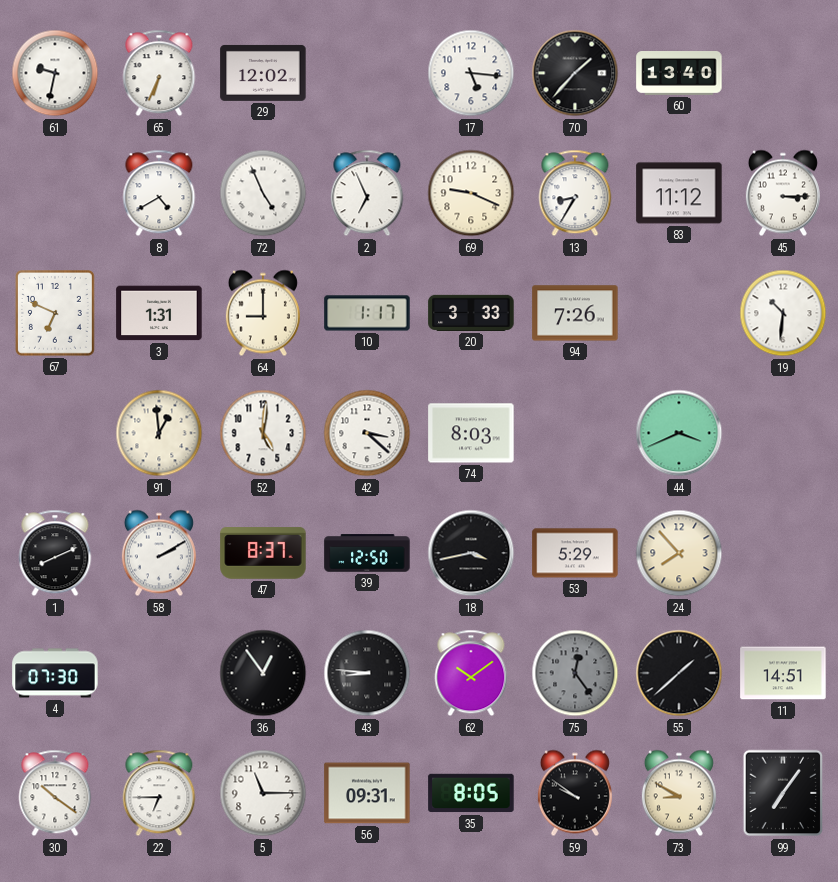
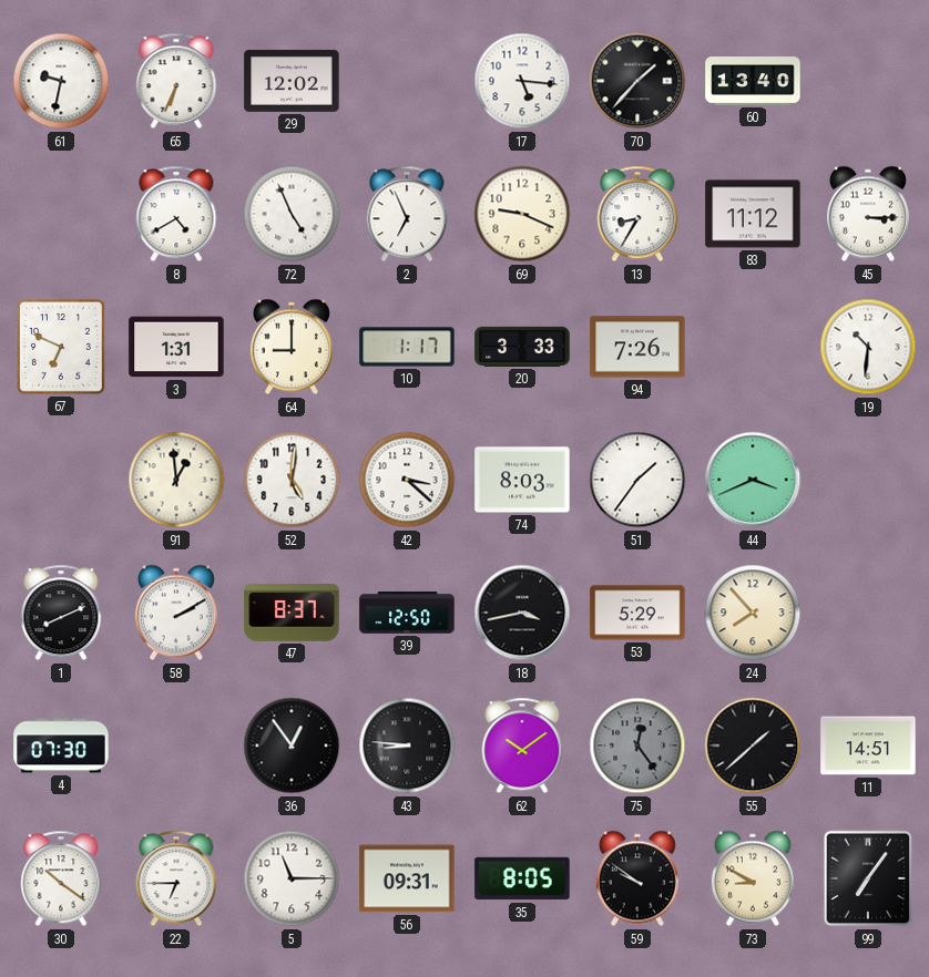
51: none -> 1:36 (637, 480)
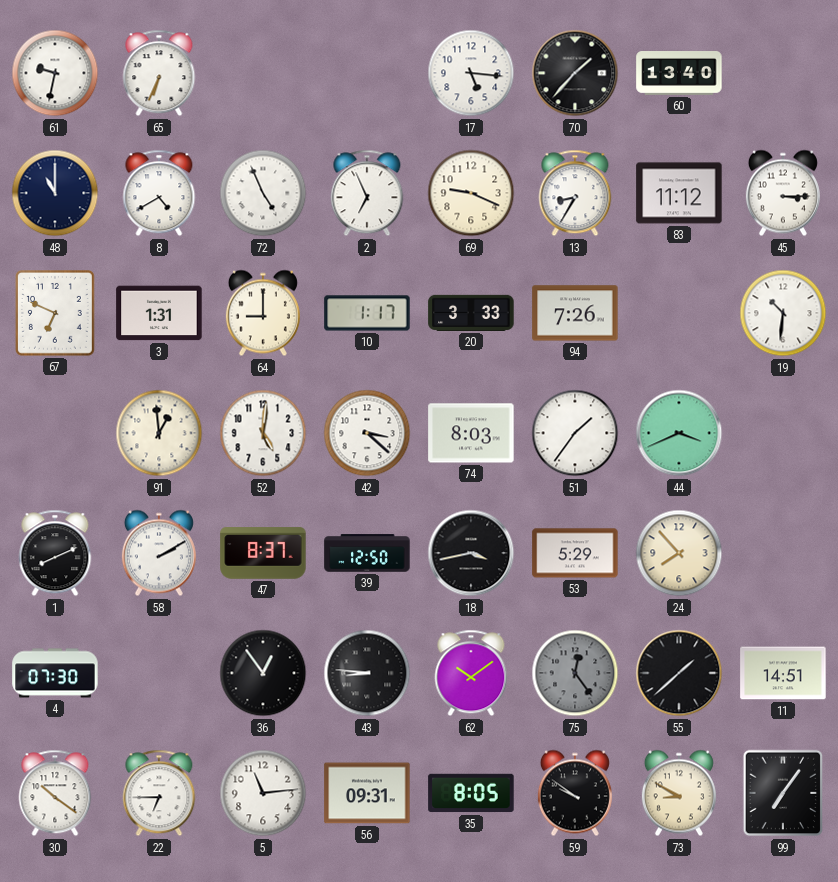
29: 12:02 -> none (292, 81)
48: none -> 11:00 (55, 193)
5: 11:15 -> 11:14 (263, 793)
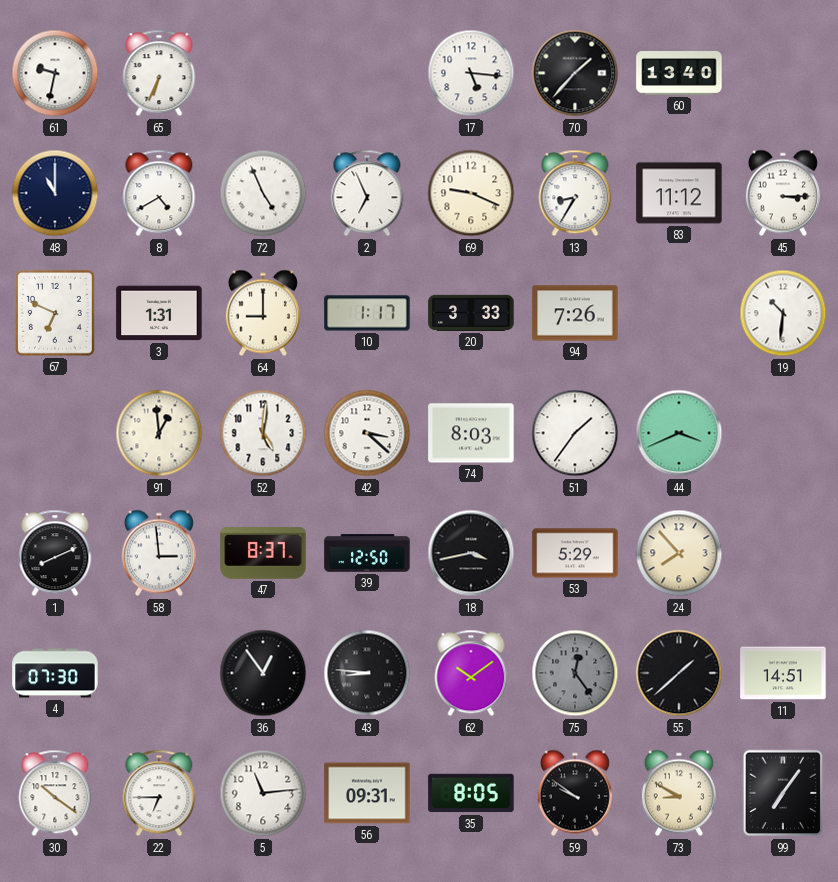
58: 2:10 -> 2:59 (159, 553)
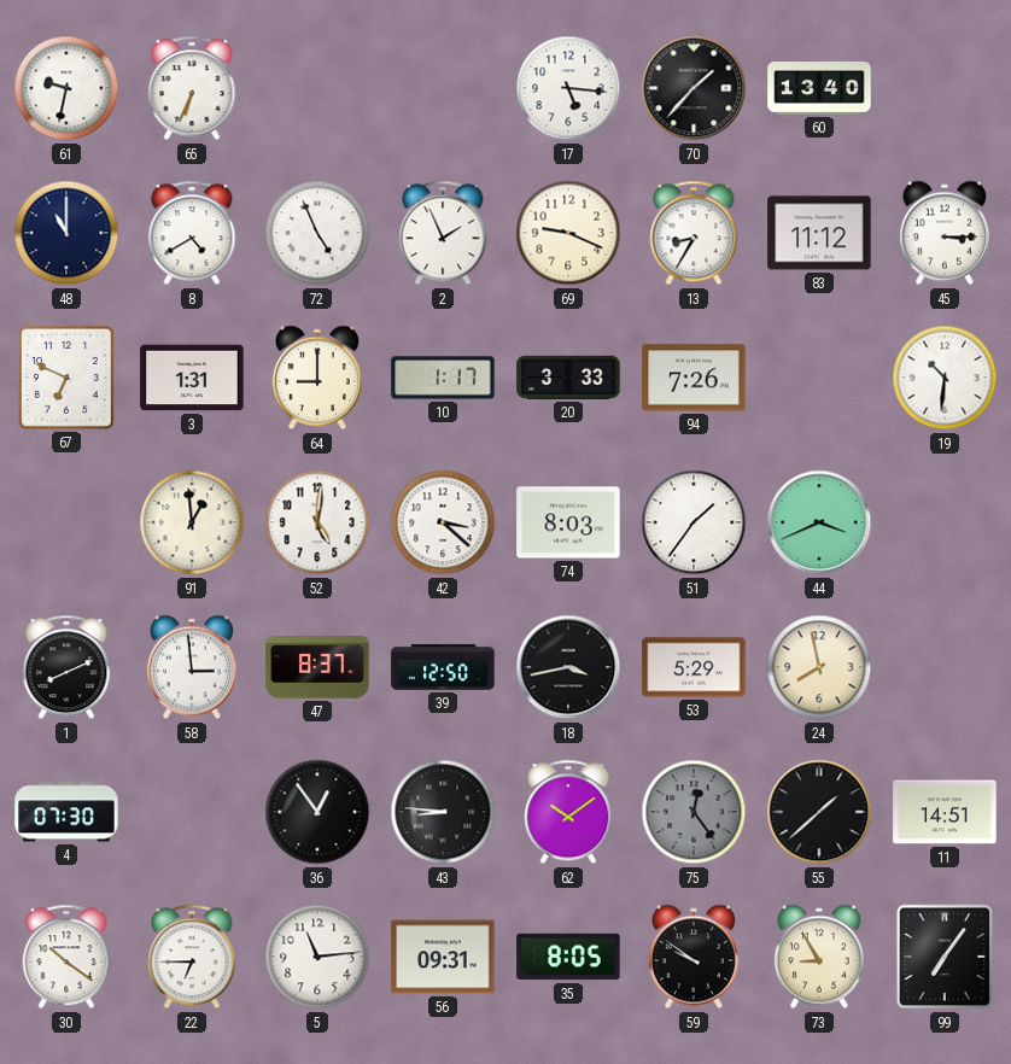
2: 6:56 -> 1:56 (443, 233)
24: 7:53 -> 7:58 (819, 667)
73: 8:50 -> 8:55 (819, 957)
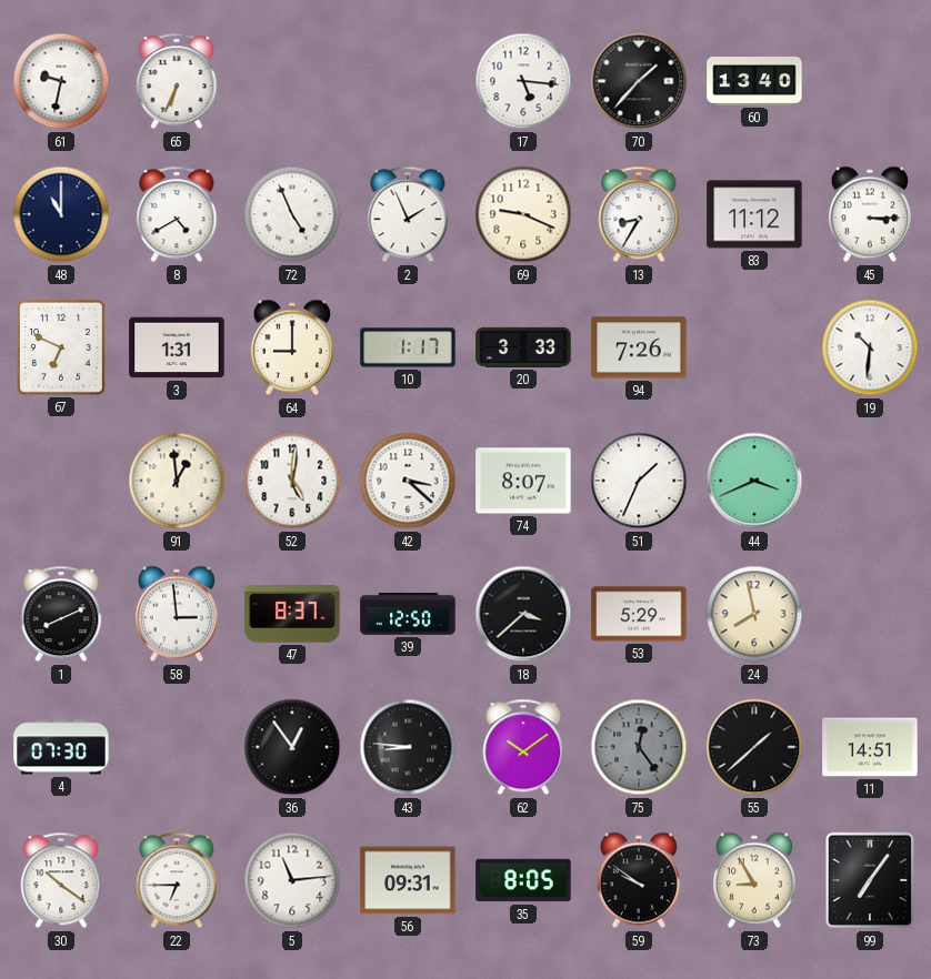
74: 8:03 -> 8:07 (523, 481)
51: 1:36 -> 1:34 (639, 481)
18: 3:43 -> 3:38 (523, 614)
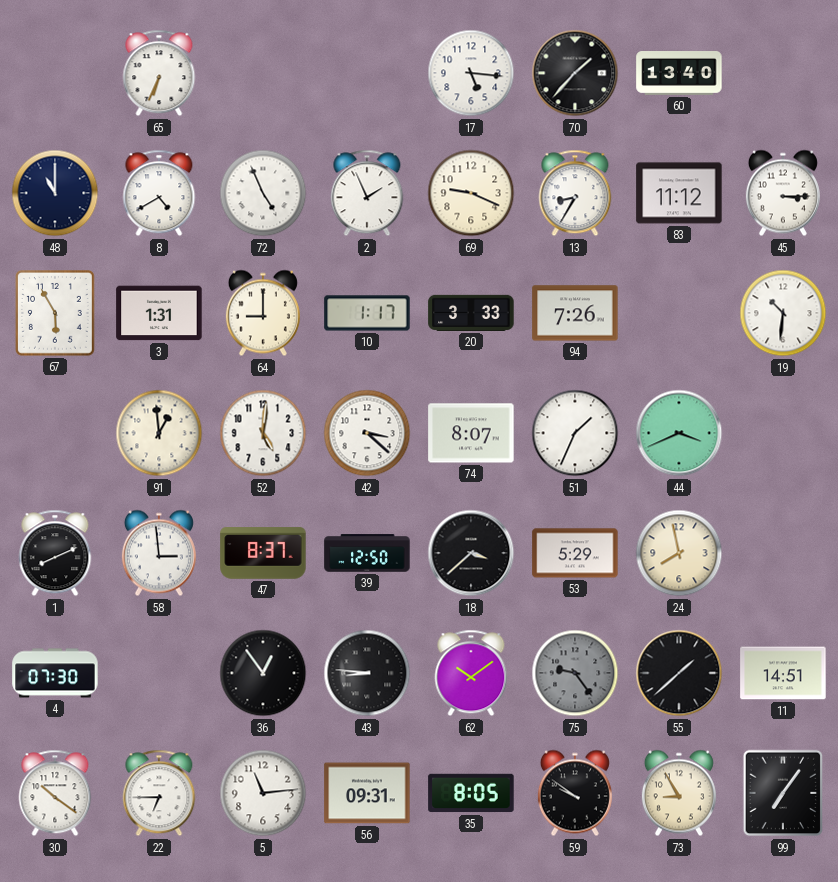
61: 9:32 -> none (61, 81)
67: 6:49 -> 5:55 (55, 314)
75: 12:24 -> 9:24 (575, 673)
